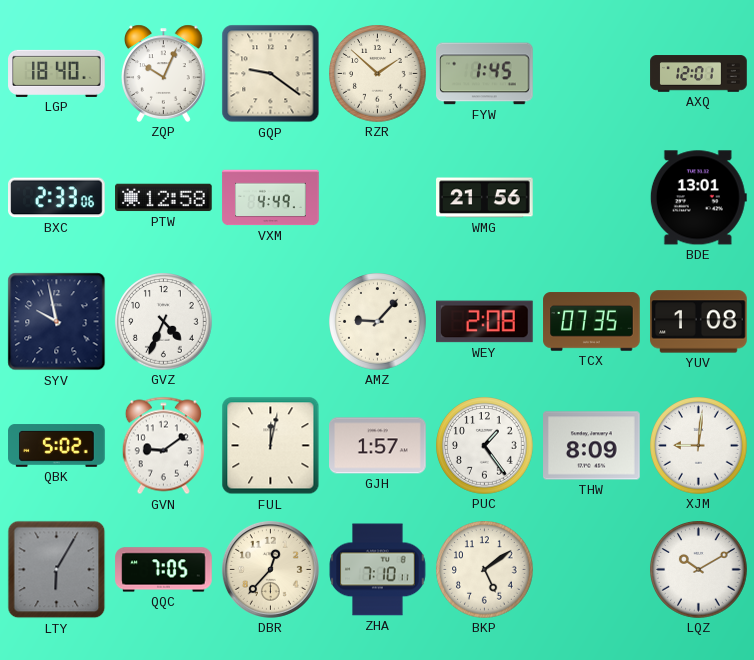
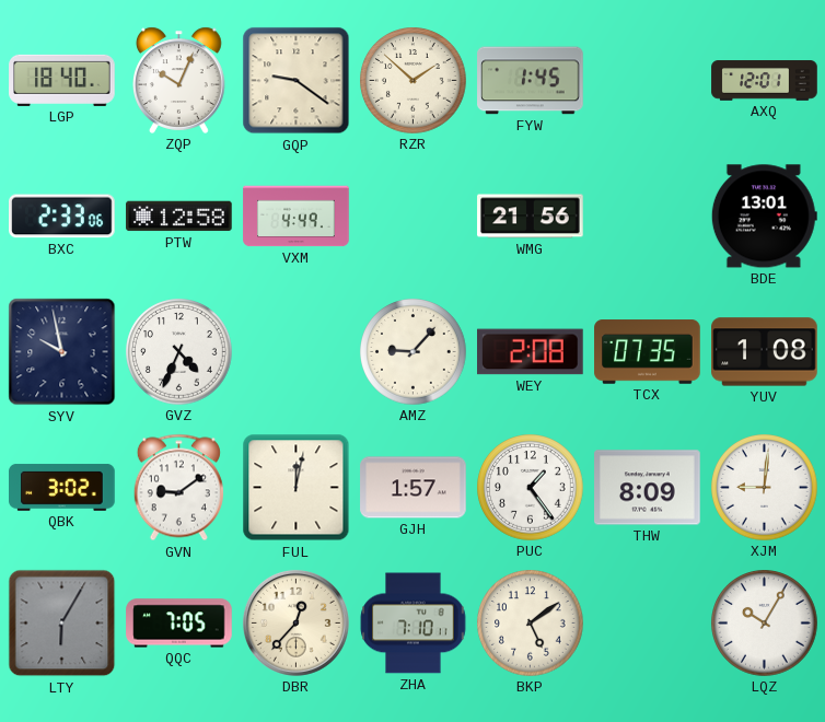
QBK: 5:02 -> 3:02 (62, 488)
LQZ: 10:10 -> 10:05 (765, 624)
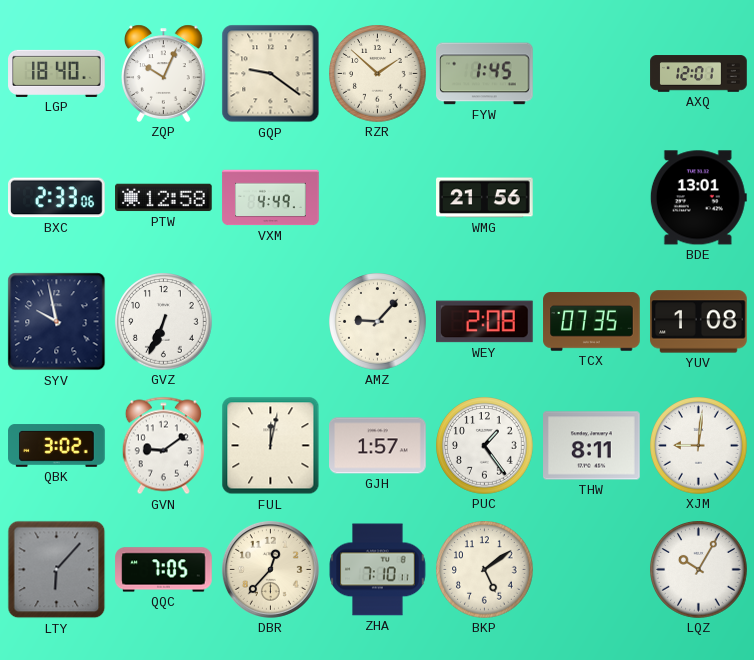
GVZ: 4:34 -> 6:34 (164, 322)
THW: 8:09 -> 8:11 (592, 446)
LTY: 6:05 -> 6:07 (57, 570)
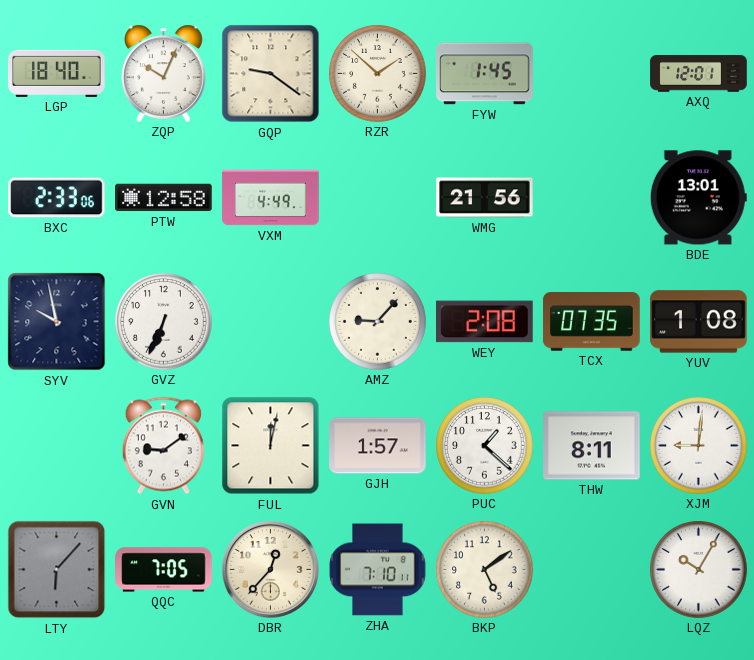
QBK: 3:02 -> none (57, 446)
PUC: 1:24 -> 1:22 (485, 446)
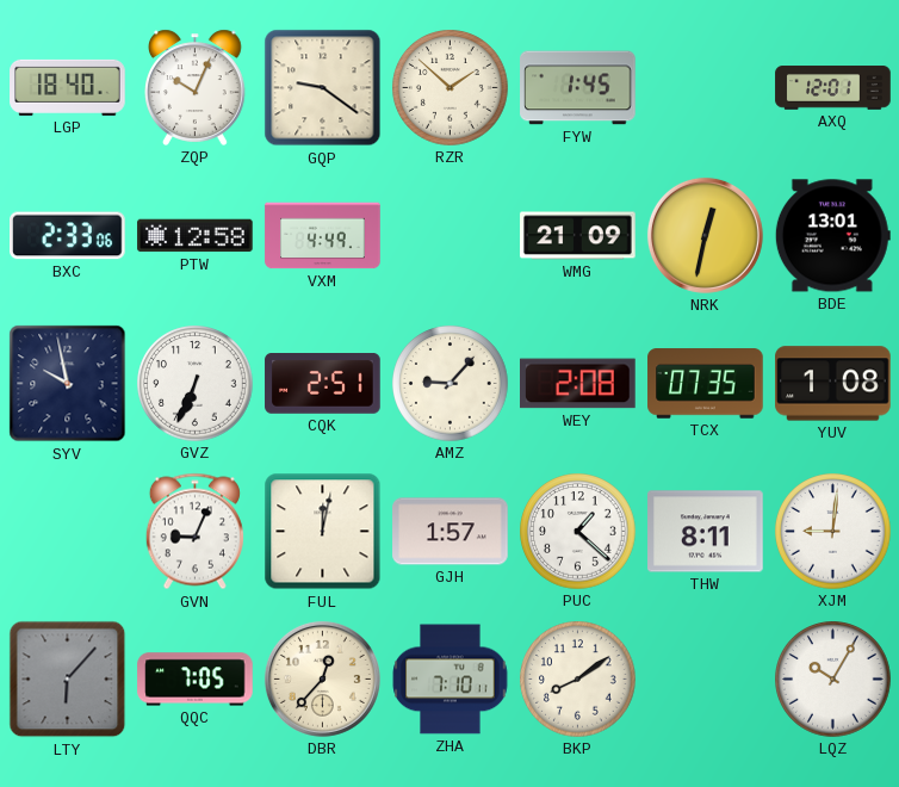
WMG: 21:56 -> 21:09 (578, 236)
NRK: none -> 12:32 (705, 235)
CQK: none -> 2:51 (323, 384)
GVN: 9:09 -> 9:04 (194, 532)
BKP: 5:09 -> 8:09 (578, 680)
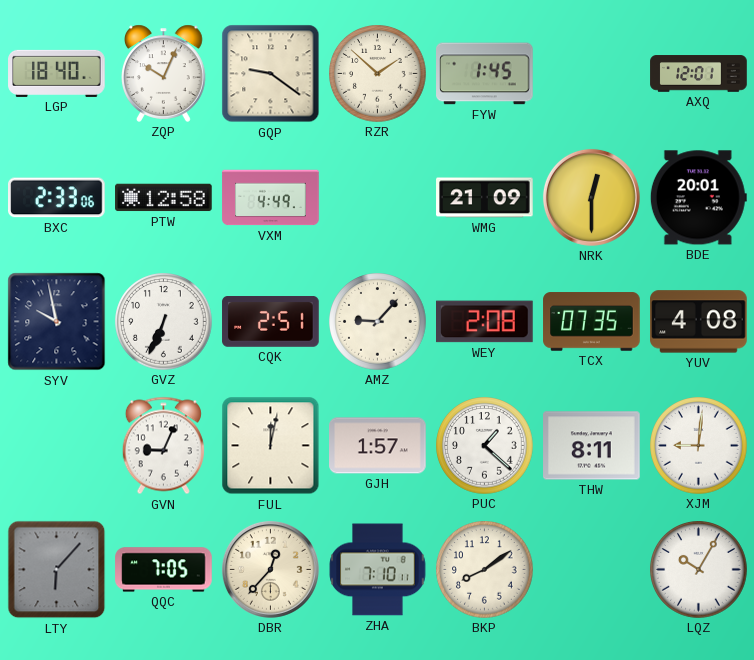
NRK: 12:32 -> 12:30 (591, 197)
BDE: 13:01 -> 20:01 (698, 198)
YUV: 1:08 -> 4:08 (699, 322)
